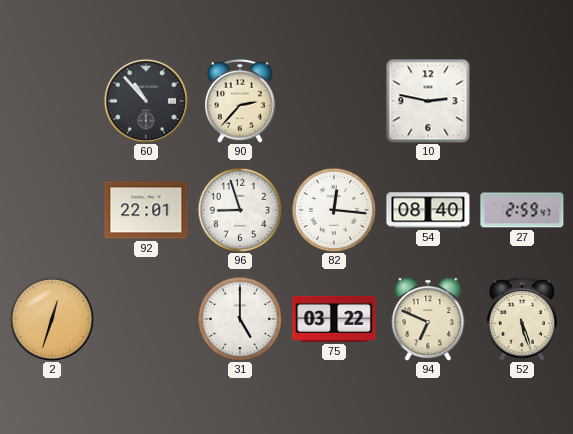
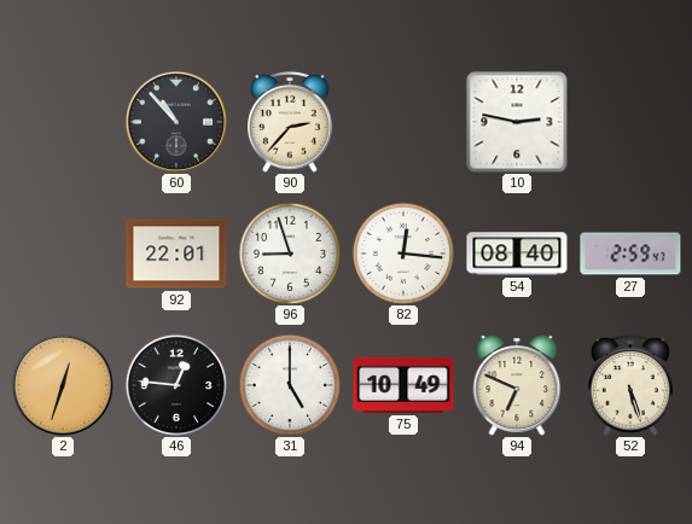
46: none -> 12:46 (175, 384)
75: 03:22 -> 10:49 (403, 385)
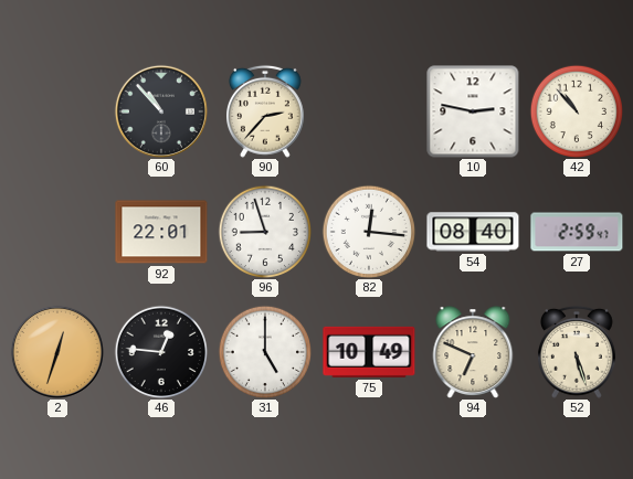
42: none -> 10:53 (576, 110)
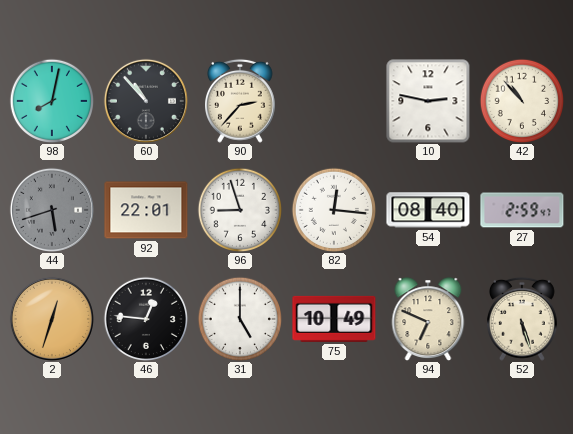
98: none -> 8:02 (51, 100)
44: none -> 5:42 (52, 210)
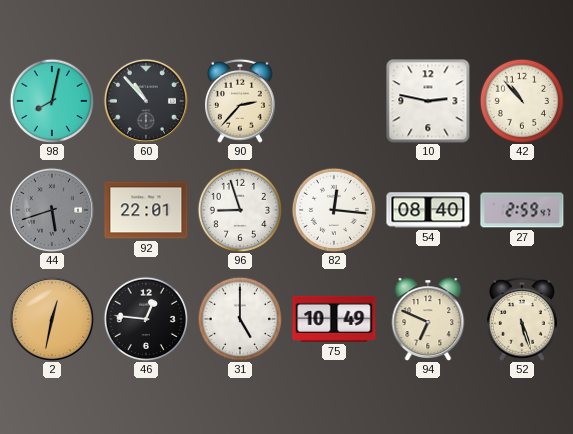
2: 12:33 -> 12:32 (52, 319)
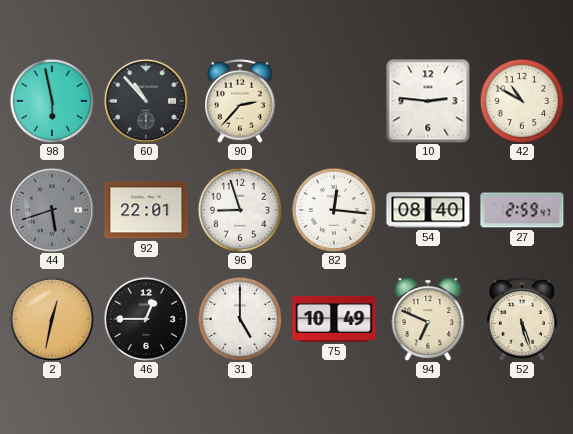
98: 8:02 -> 5:58 (51, 100)
10: 2:47 -> 2:46 (428, 101)
42: 10:53 -> 10:50 (521, 100)
46: 12:46 -> 12:45 (145, 318)
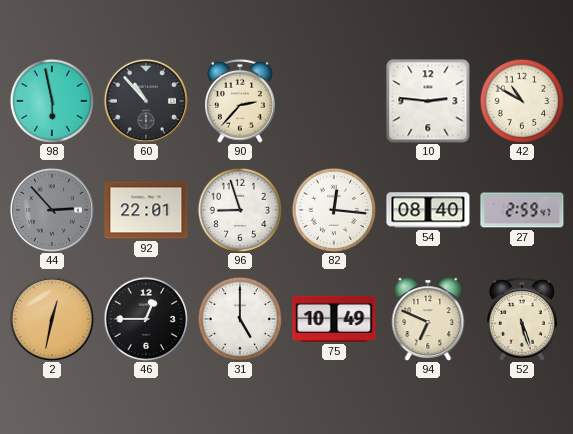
44: 5:42 -> 2:53 (52, 210)
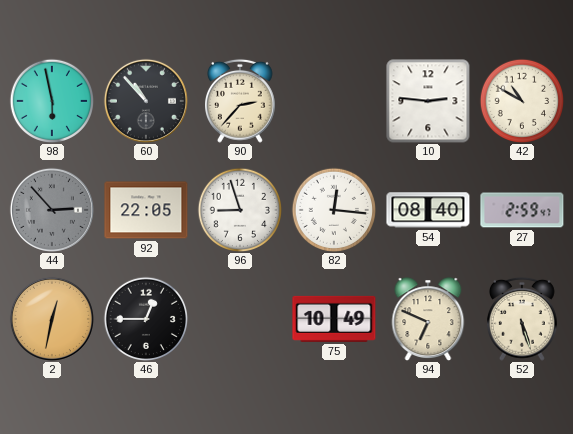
92: 22:01 -> 22:05 (146, 210)
31: 5:00 -> none (239, 318)
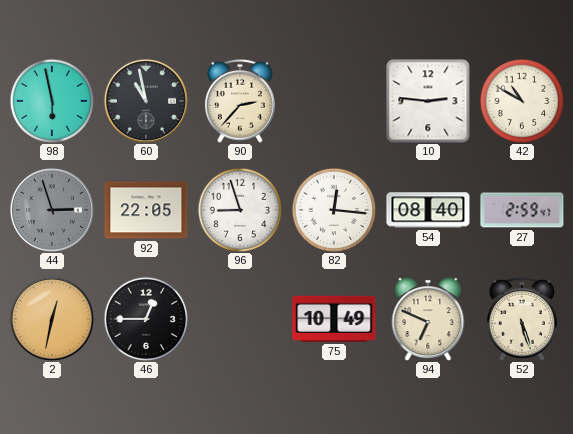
60: 10:53 -> 10:58 (146, 101)
44: 2:53 -> 2:57 (52, 210)
